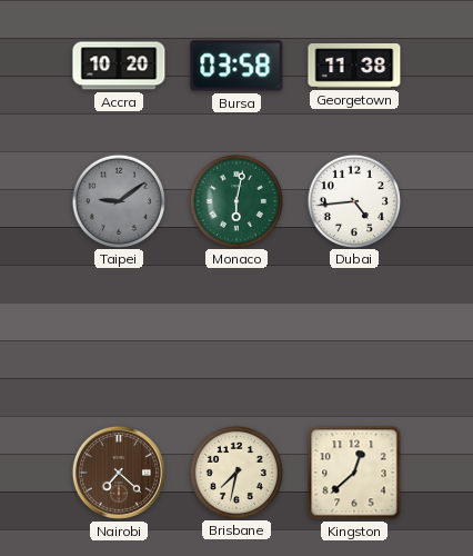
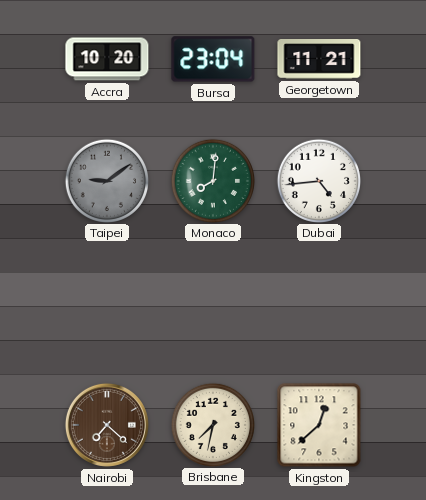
Bursa: 03:58 -> 23:04 (213, 59)
Georgetown: 11:38 -> 11:21 (319, 59)
Monaco: 6:02 -> 8:01 (212, 180)
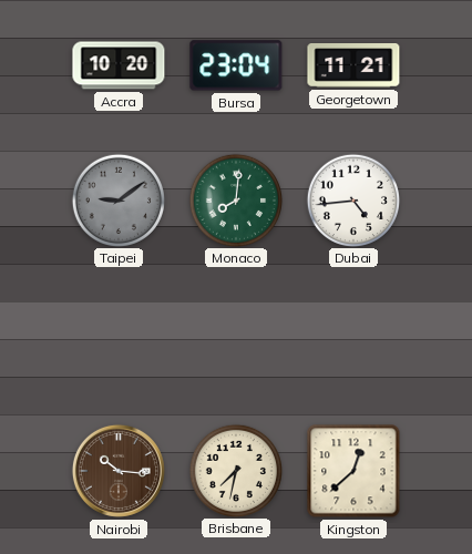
Nairobi: 7:22 -> 10:16 (119, 471)
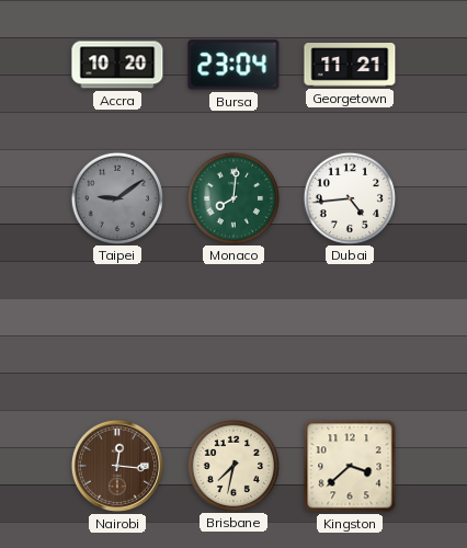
Nairobi: 10:16 -> 12:16 (117, 466)
Kingston: 12:38 -> 3:38 (350, 466)
